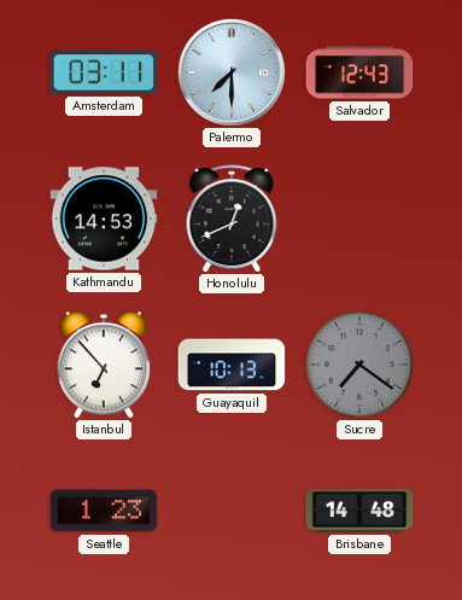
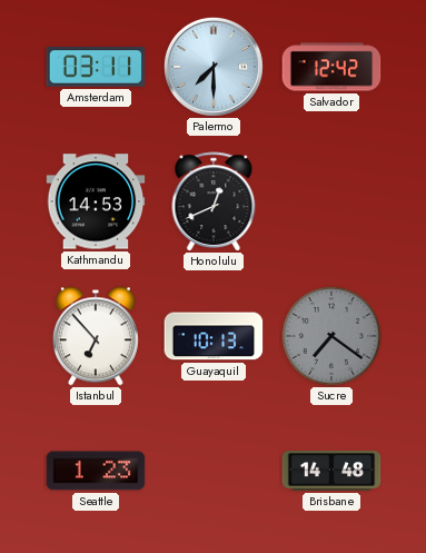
Salvador: 12:43 -> 12:42 (331, 67)
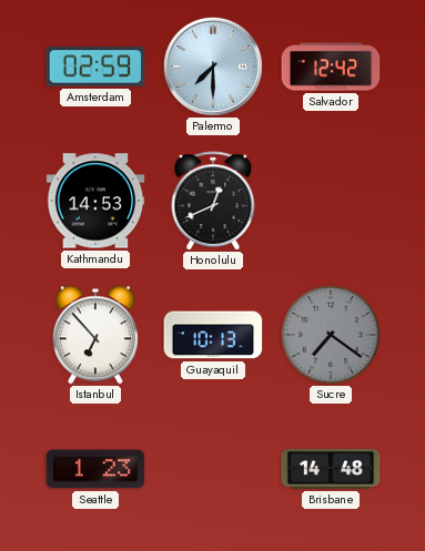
Amsterdam: 03:11 -> 02:59 (95, 67)
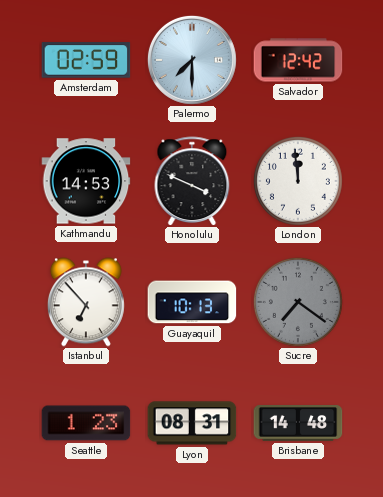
Honolulu: 12:41 -> 3:49 (192, 181)
London: none -> 11:59 (298, 181)
Lyon: none -> 08:31 (192, 423)
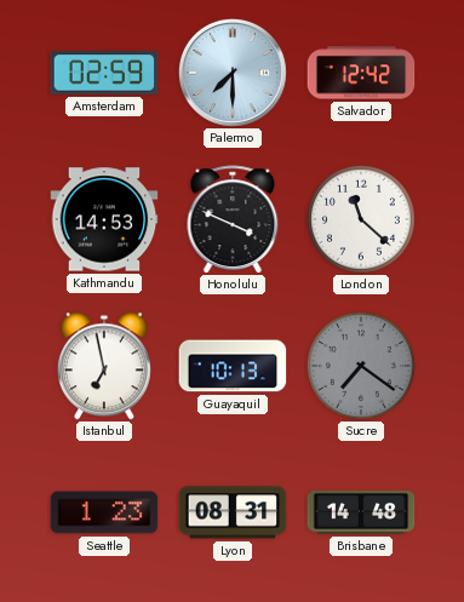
London: 11:59 -> 11:22 (361, 219)
Istanbul: 6:53 -> 6:58 (104, 366)
